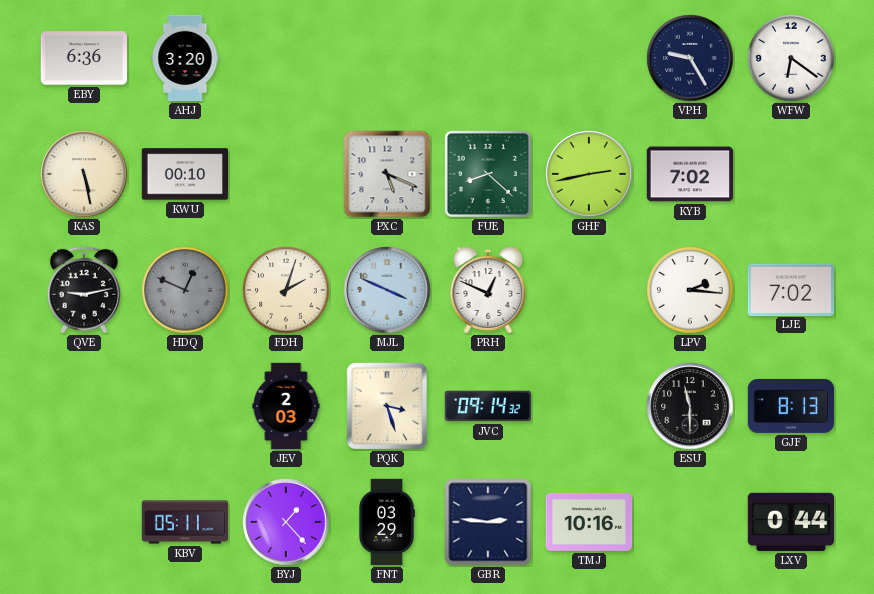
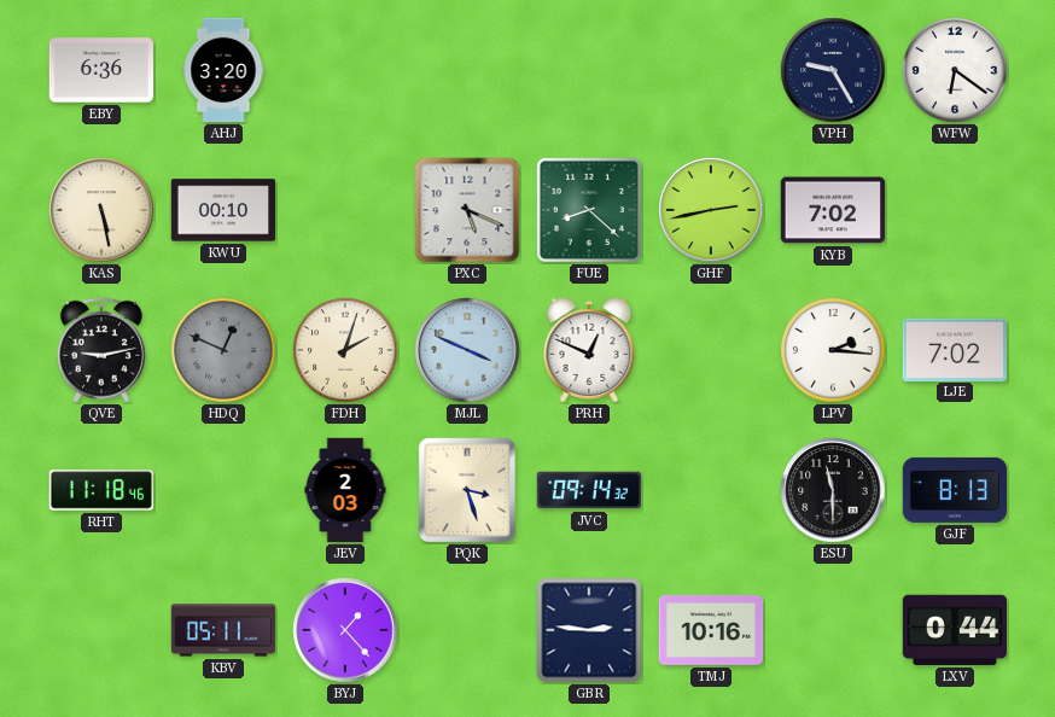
RHT: none -> 11:18 (101, 490)
FNT: 03:29 -> none (387, 522)
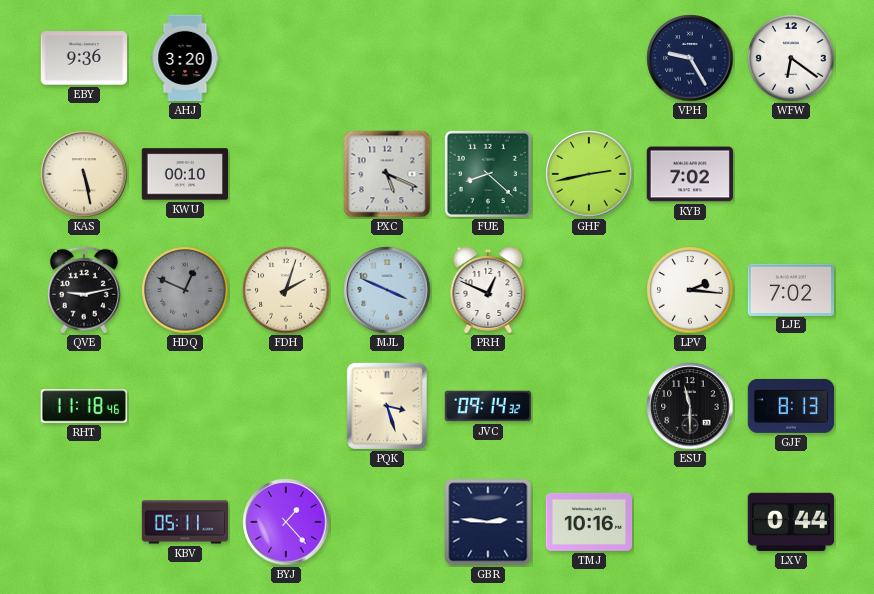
EBY: 6:36 -> 9:36 (84, 58)
JEV: 2:03 -> none (345, 490)
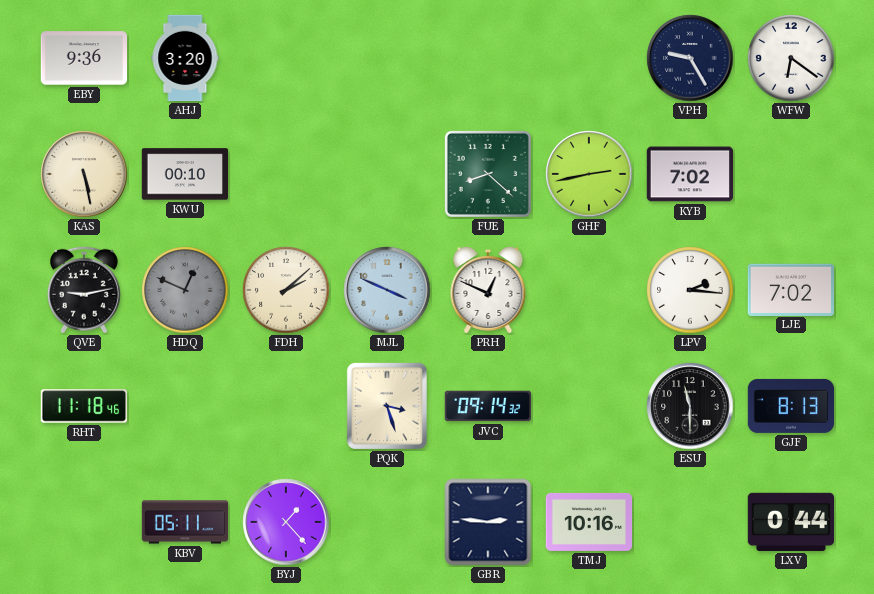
PXC: 5:19 -> none (387, 174)
FDH: 2:03 -> 2:08 (286, 290)
